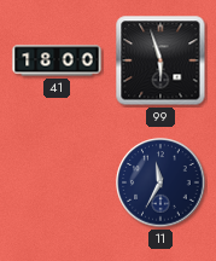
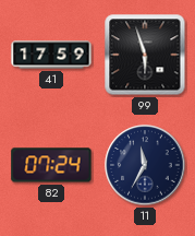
41: 18:00 -> 17:59 (51, 55)
82: none -> 07:24 (51, 165)
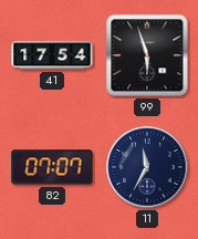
41: 17:59 -> 17:54 (52, 55)
82: 07:24 -> 07:07 (52, 167)
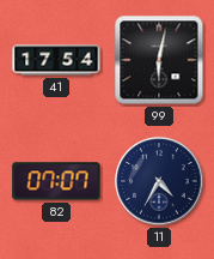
99: 5:57 -> 6:02 (159, 60)
11: 11:35 -> 4:35 (159, 181)
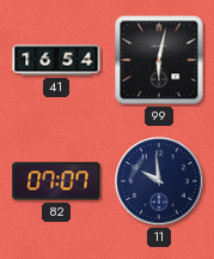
41: 17:54 -> 16:54 (56, 60)
11: 4:35 -> 9:59 (159, 181)
